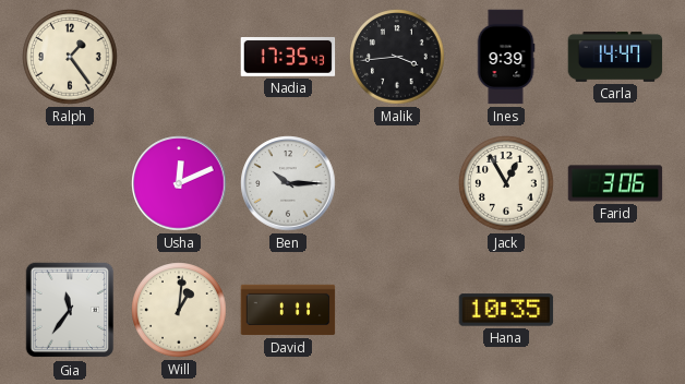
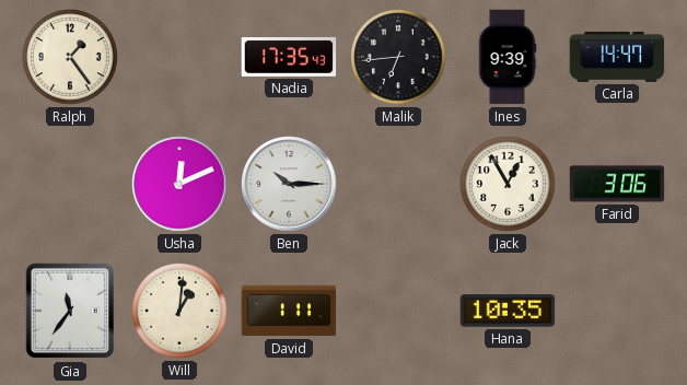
Malik: 3:44 -> 6:44 (398, 57)
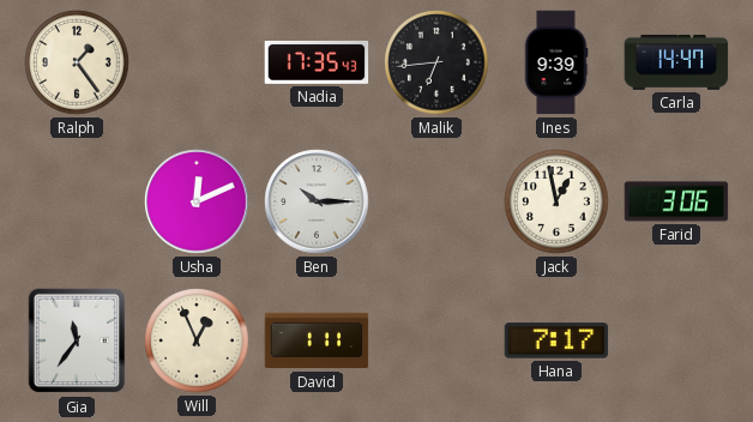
Jack: 12:55 -> 12:58 (556, 201)
Will: 1:01 -> 12:56 (197, 340)
Hana: 10:35 -> 7:17 (556, 340)
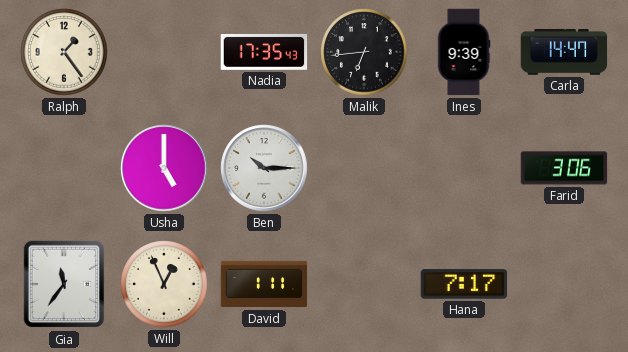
Usha: 12:11 -> 5:00 (164, 168)
Jack: 12:58 -> none (556, 201)
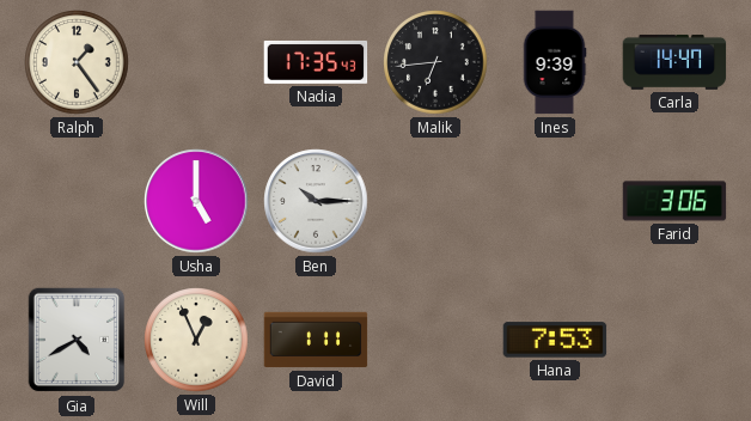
Gia: 11:36 -> 4:40 (77, 340)
Hana: 7:17 -> 7:53 (555, 340)
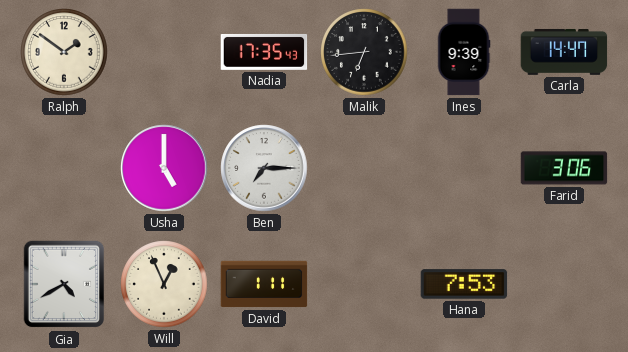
Ralph: 1:24 -> 1:51 (64, 52)
Ben: 10:15 -> 7:15 (264, 168)
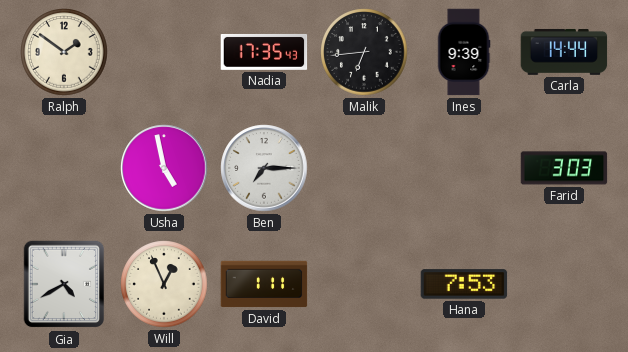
Carla: 14:47 -> 14:44 (564, 52)
Usha: 5:00 -> 4:58 (164, 168)
Farid: 3:06 -> 3:03 (564, 168)
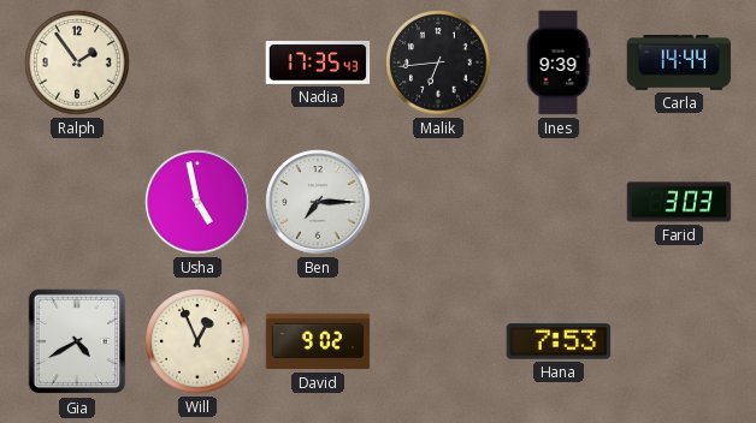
Ralph: 1:51 -> 1:54 (77, 62)
David: 1:11 -> 9:02 (318, 341)
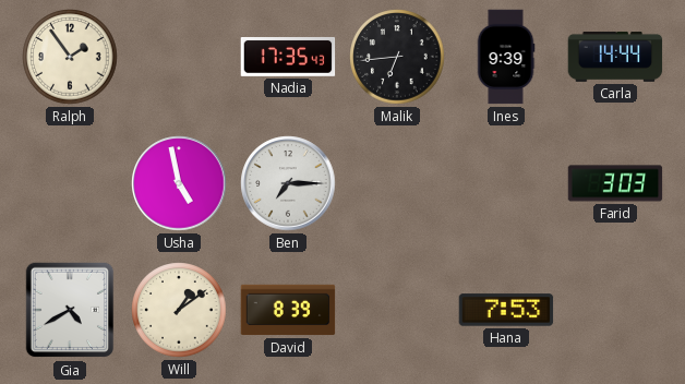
Will: 12:56 -> 1:09 (179, 310)
David: 9:02 -> 8:39 (288, 310)
